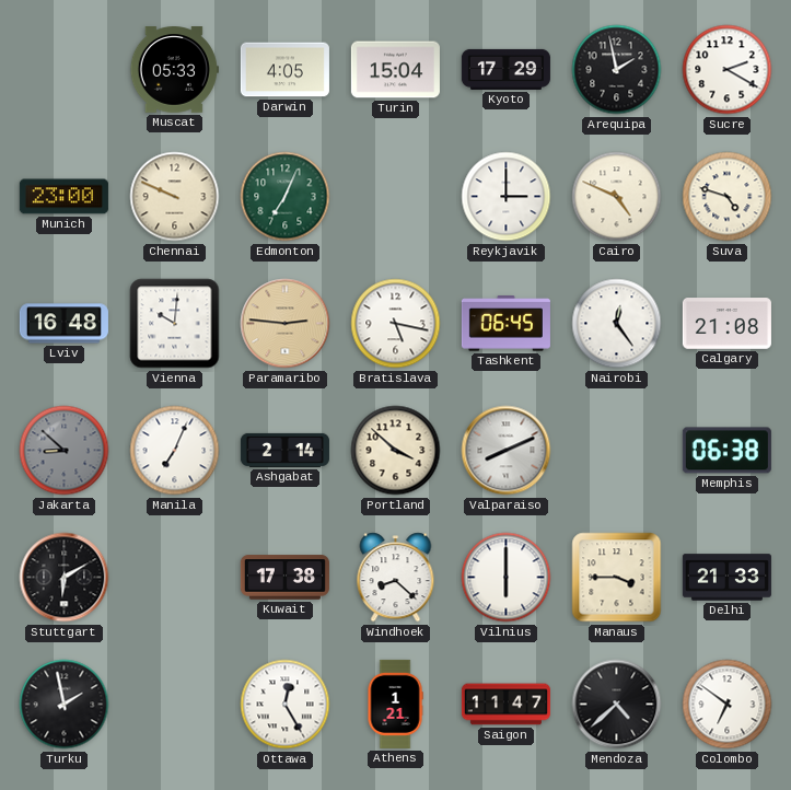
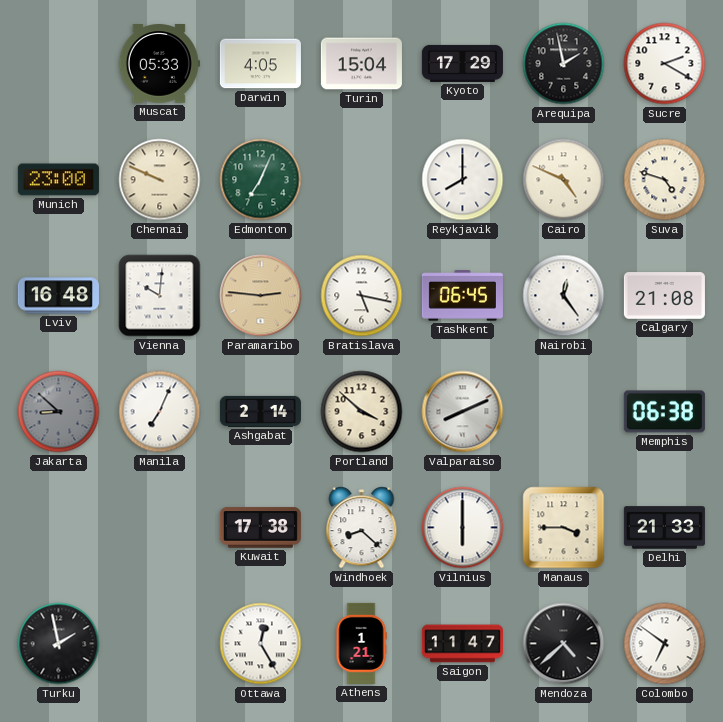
Reykjavik: 3:00 -> 8:00 (463, 180)
Stuttgart: 6:10 -> none (65, 578)
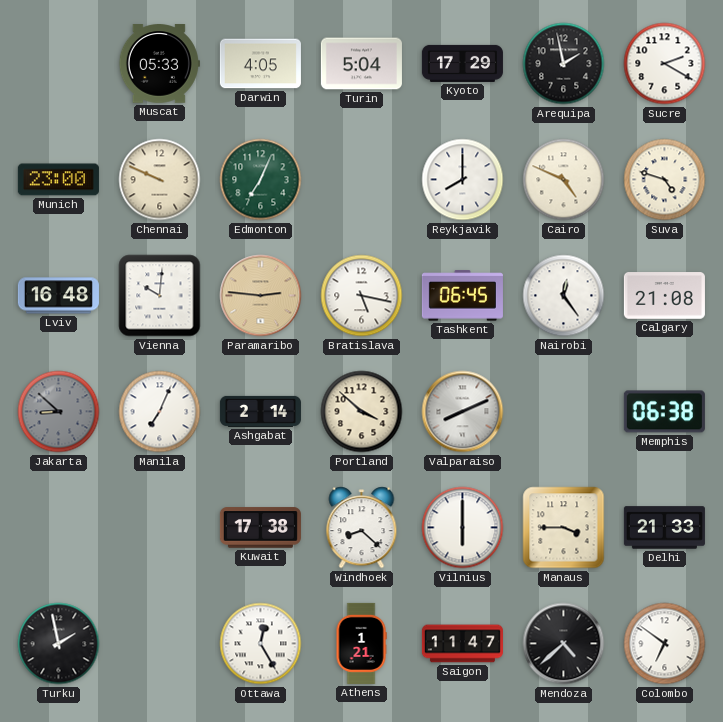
Turin: 15:04 -> 5:04 (361, 64)
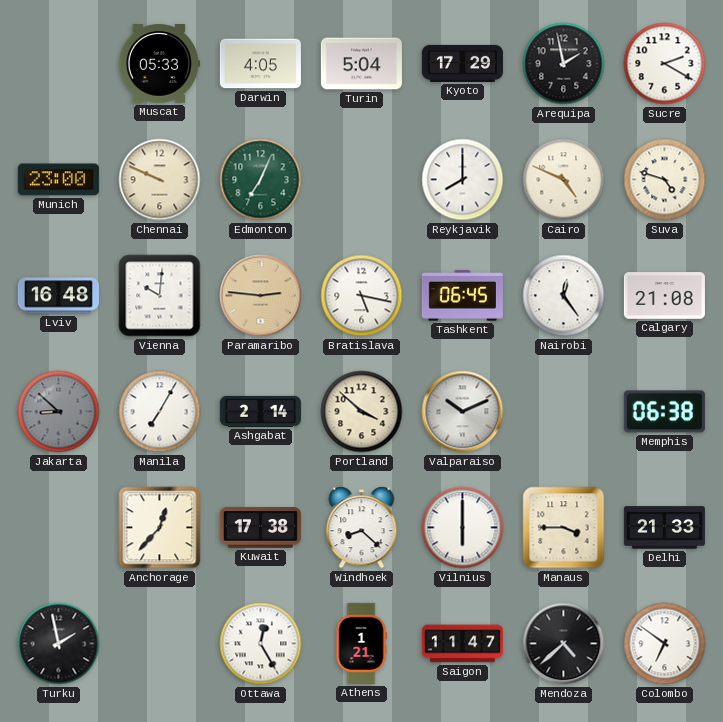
Manila: 7:04 -> 7:05 (160, 412)
Valparaiso: 8:11 -> 10:11 (463, 412)
Anchorage: none -> 12:37 (160, 528)
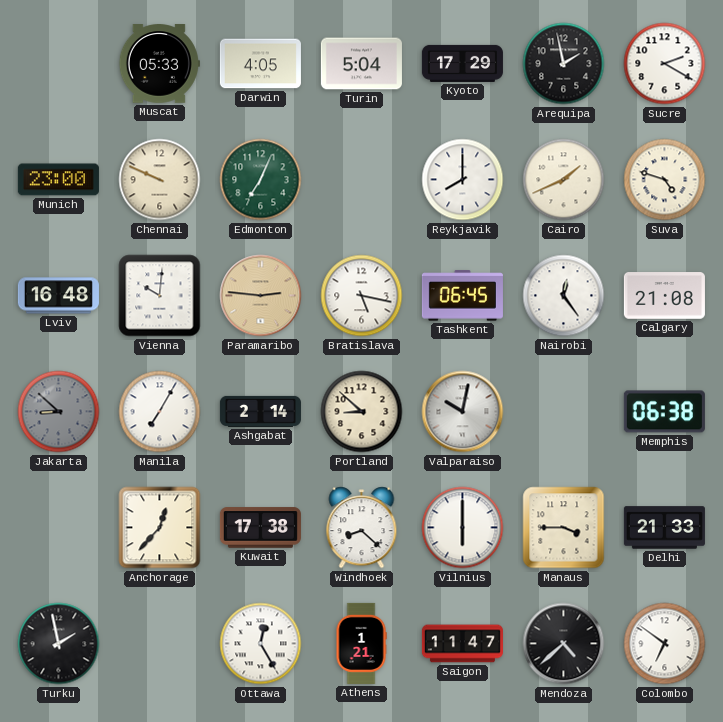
Cairo: 4:49 -> 1:41 (564, 180)
Portland: 3:52 -> 8:52 (362, 412)
Valparaiso: 10:11 -> 10:02 (463, 412)
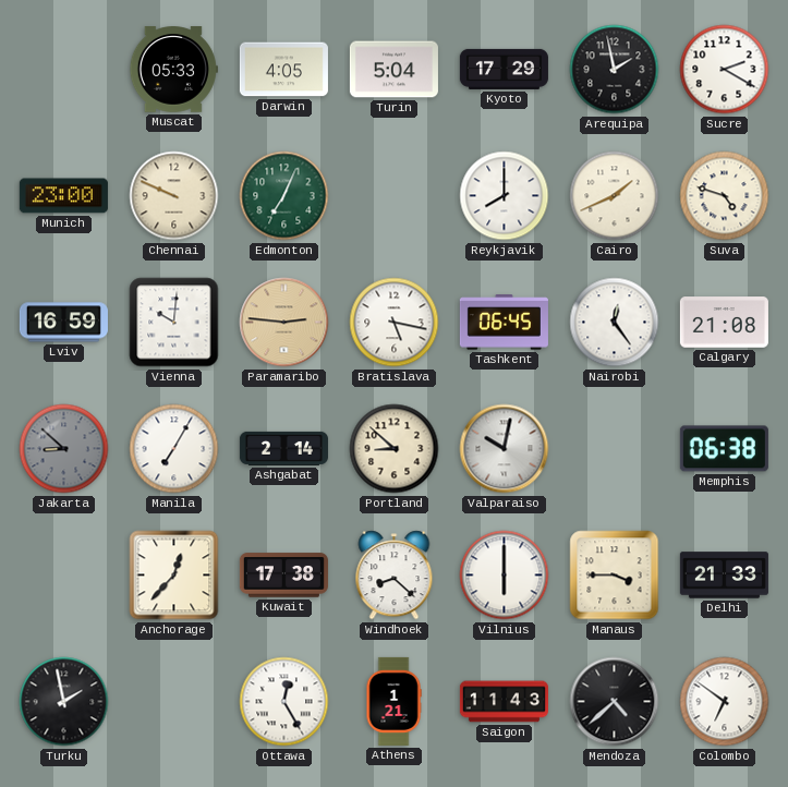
Lviv: 16:48 -> 16:59 (63, 323)
Saigon: 11:47 -> 11:43 (504, 702)
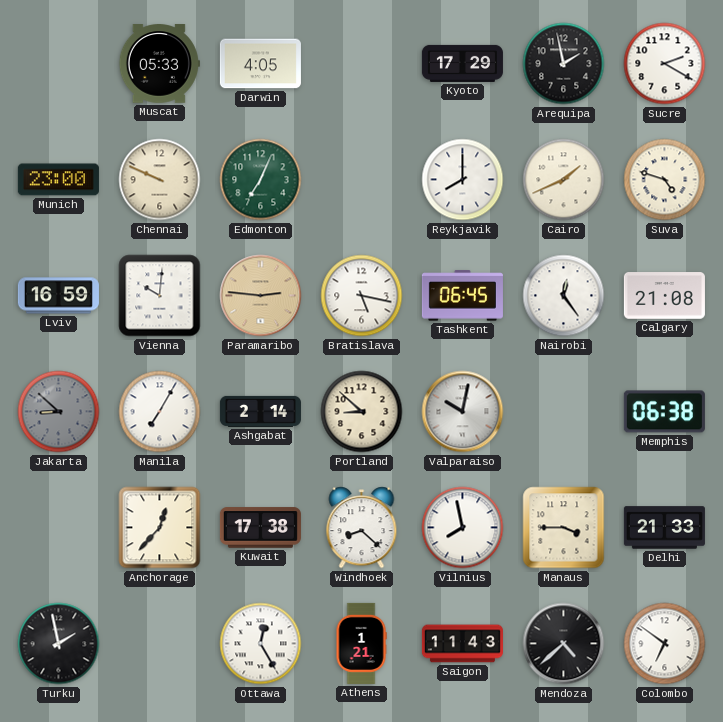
Turin: 5:04 -> none (393, 70)
Vilnius: 6:00 -> 7:58 (463, 528)
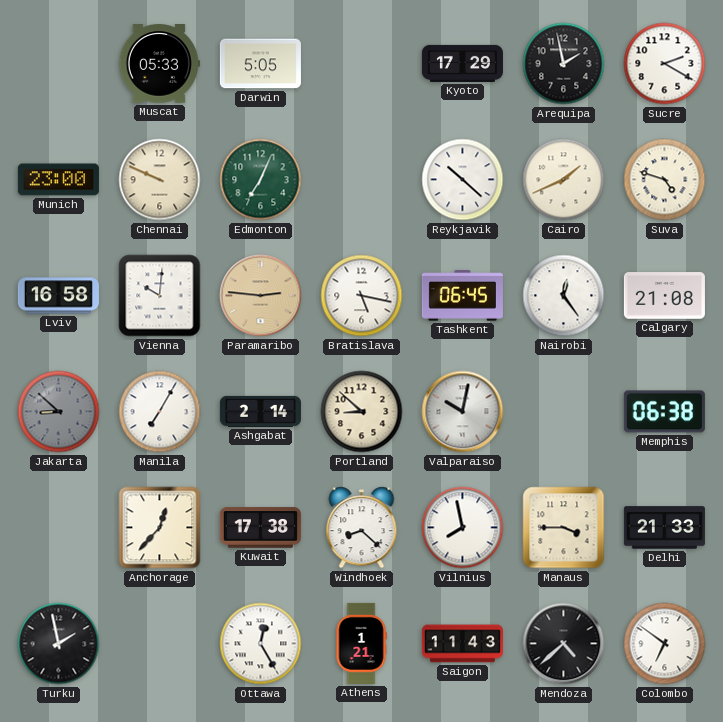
Darwin: 4:05 -> 5:05 (260, 64)
Reykjavik: 8:00 -> 10:22 (463, 180)
Lviv: 16:59 -> 16:58 (58, 296)
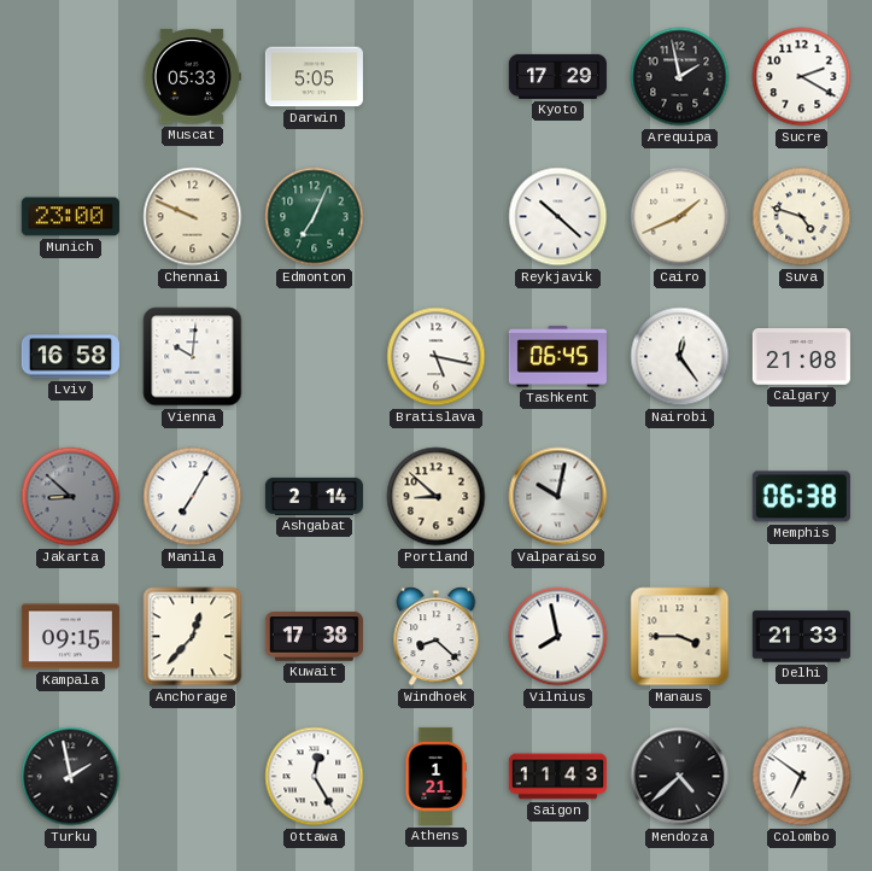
Paramaribo: 2:46 -> none (261, 296)
Kampala: none -> 09:15 (70, 637)
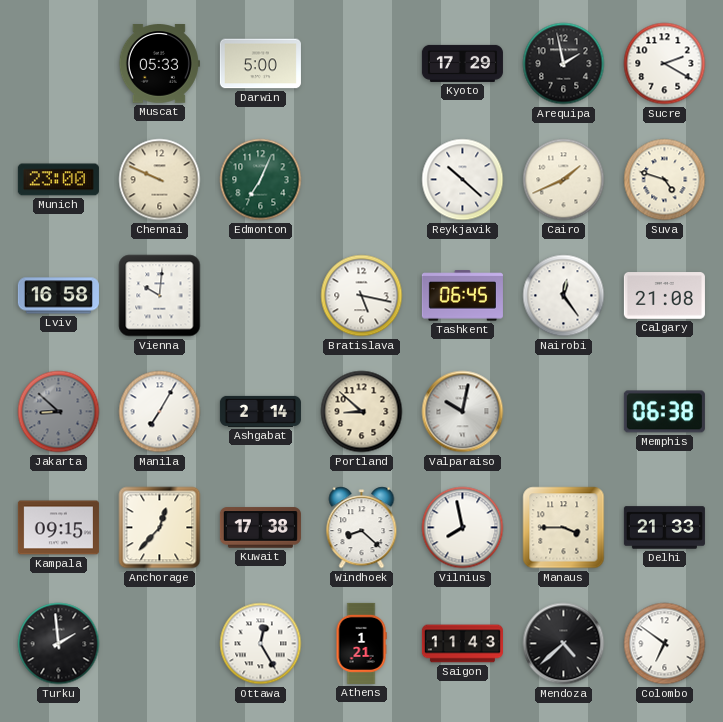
Darwin: 5:05 -> 5:00 (260, 64)
Turku: 1:58 -> 1:59 (59, 644)
